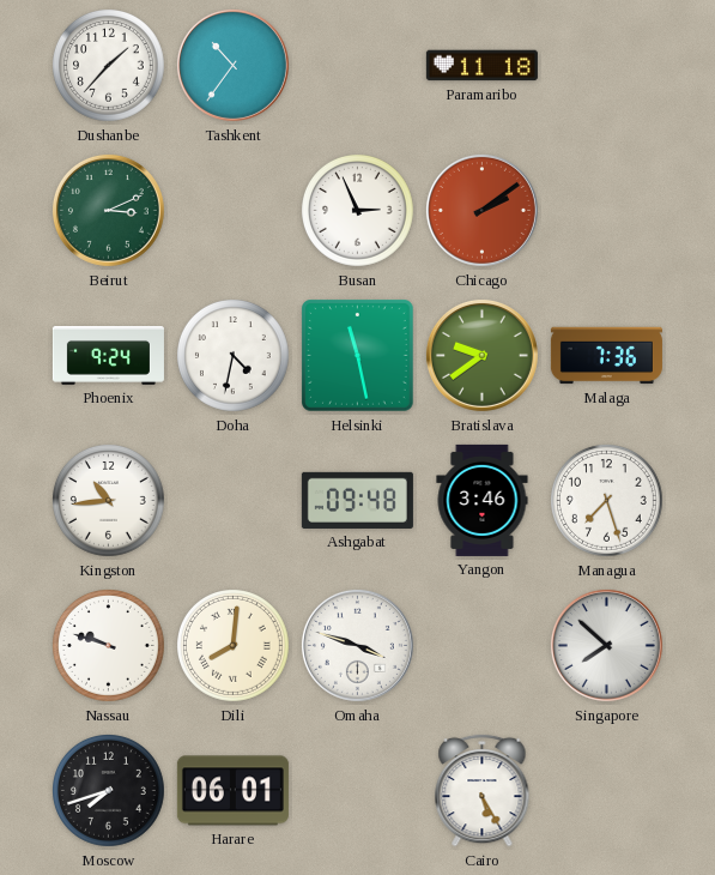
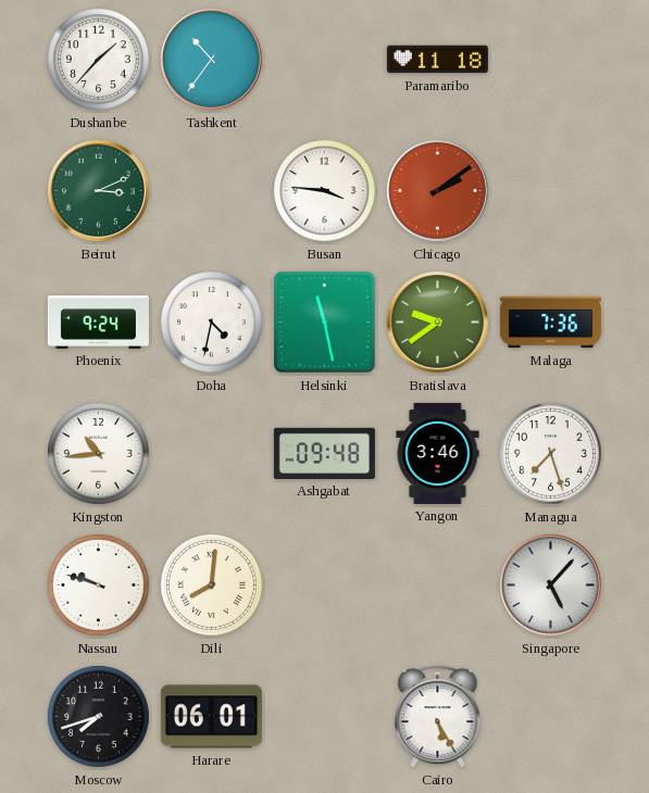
Busan: 2:56 -> 3:46 (325, 191)
Omaha: 3:48 -> none (357, 645)
Singapore: 7:52 -> 5:07 (550, 584)
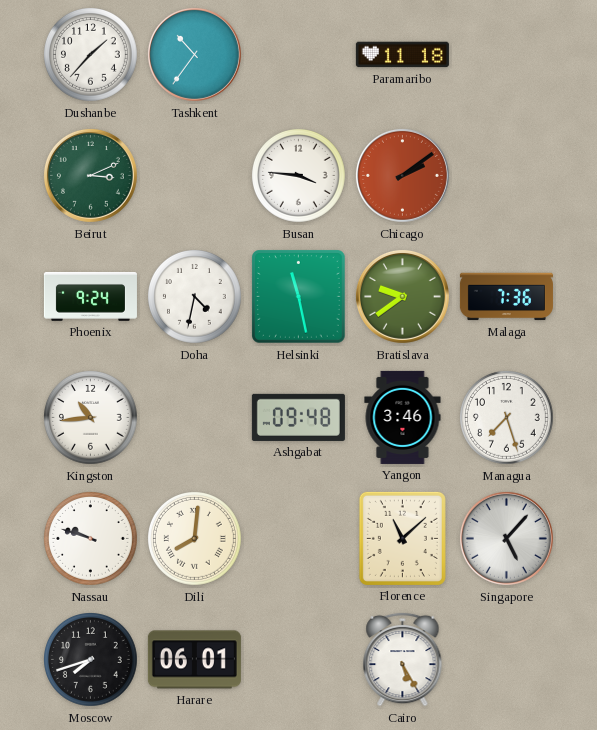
Florence: none -> 11:08 (402, 538)
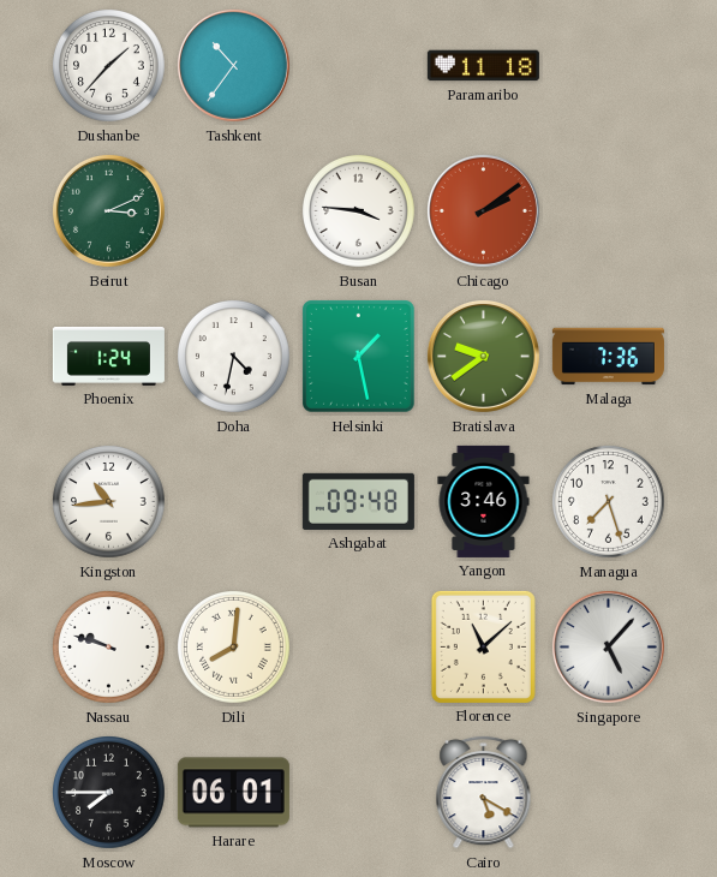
Phoenix: 9:24 -> 1:24 (108, 357)
Helsinki: 11:28 -> 1:28 (359, 357)
Moscow: 7:42 -> 7:45 (109, 793)
Cairo: 5:25 -> 5:20 (484, 792)
